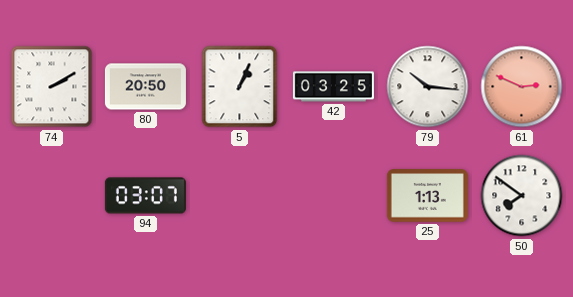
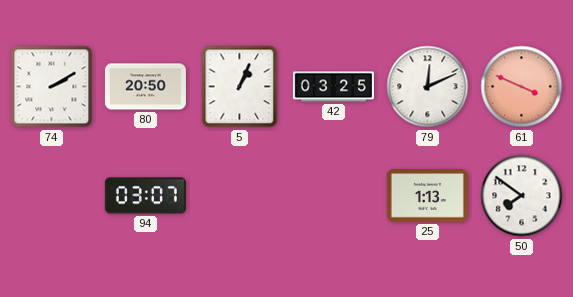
79: 10:16 -> 12:11 (428, 87)
61: 2:49 -> 3:49 (522, 87)
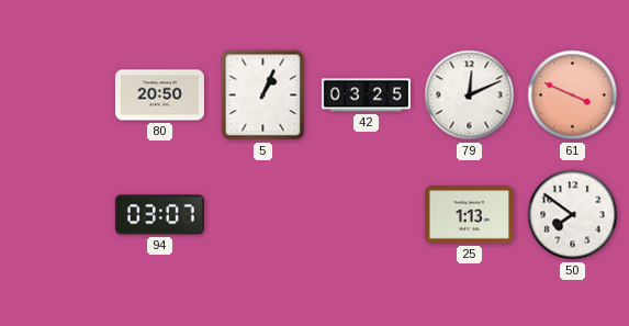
74: 2:10 -> none (52, 87)
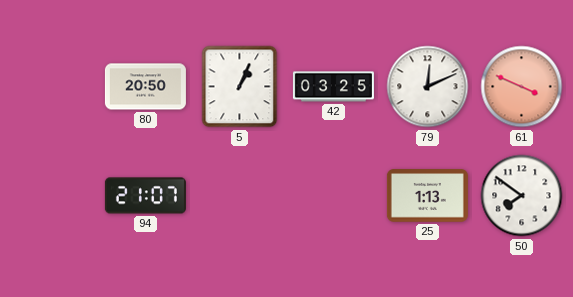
94: 03:07 -> 21:07 (145, 196)
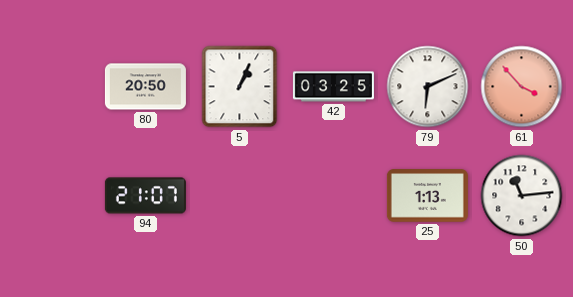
79: 12:11 -> 6:11 (428, 87)
61: 3:49 -> 3:53 (522, 87)
50: 7:51 -> 11:14 (522, 196)
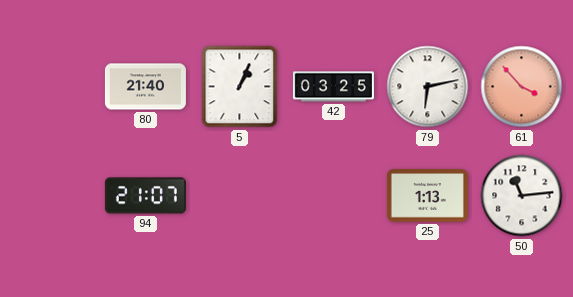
80: 20:50 -> 21:40 (145, 87)
79: 6:11 -> 6:13 (428, 87)
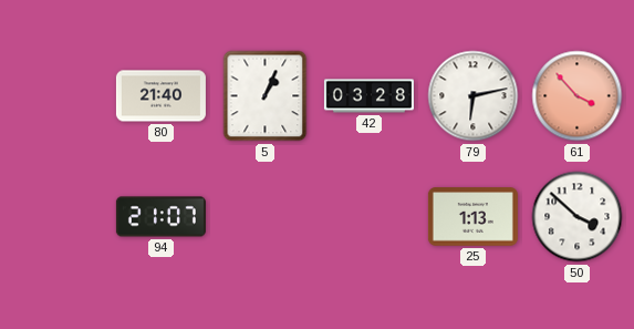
42: 03:25 -> 03:28 (368, 96)
50: 11:14 -> 3:52 (578, 217)
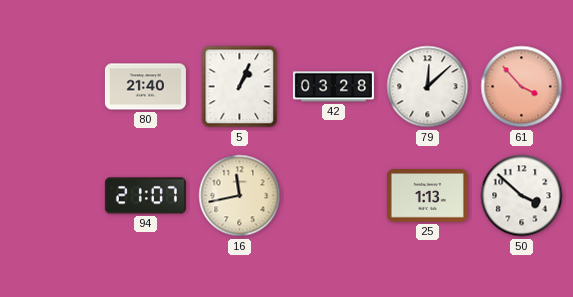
79: 6:13 -> 12:08 (428, 87)
16: none -> 11:43 (240, 196)
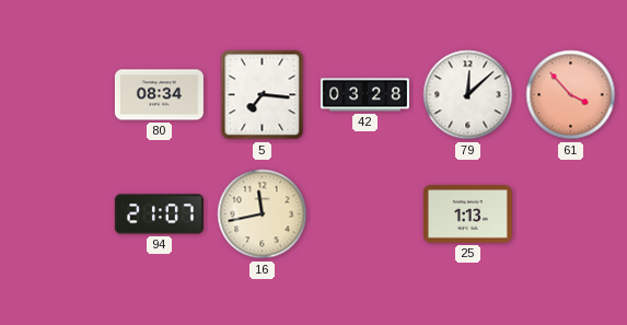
80: 21:40 -> 08:34 (159, 95)
5: 1:04 -> 7:16 (263, 95)
50: 3:52 -> none (522, 196)
